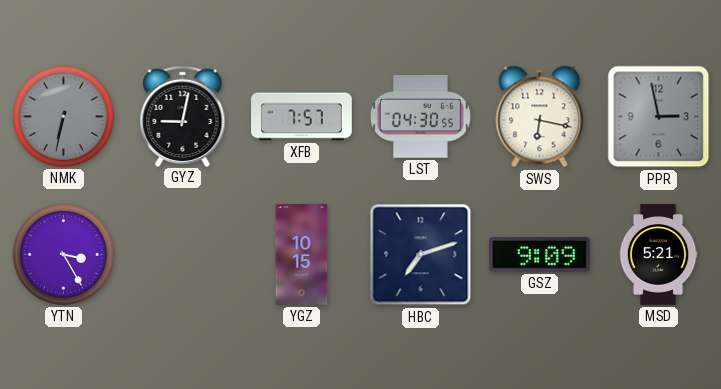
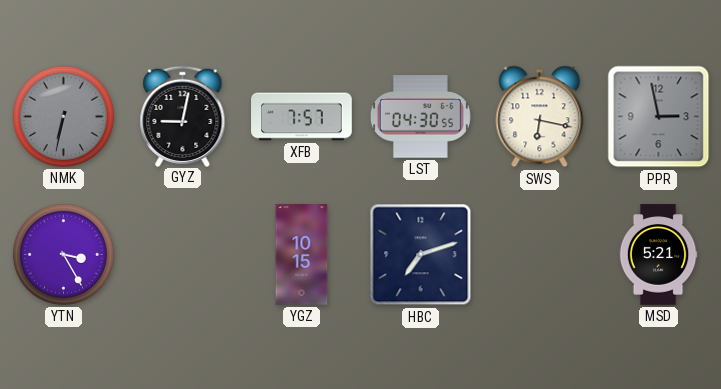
GSZ: 9:09 -> none (540, 255)
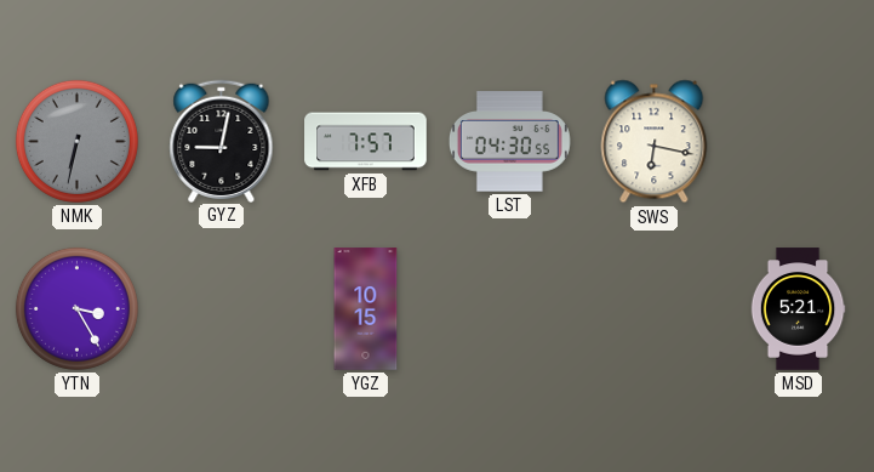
PPR: 2:58 -> none (659, 117)
HBC: 7:12 -> none (421, 255)
